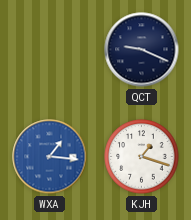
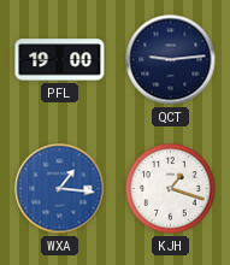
PFL: none -> 19:00 (60, 60)
QCT: 9:19 -> 9:14 (171, 60)
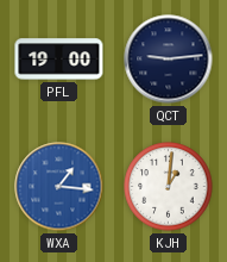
KJH: 1:18 -> 1:01 (169, 187)
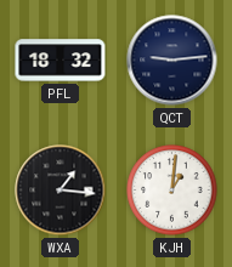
PFL: 19:00 -> 18:32 (61, 61)
WXA dial: blue -> black (61, 191)
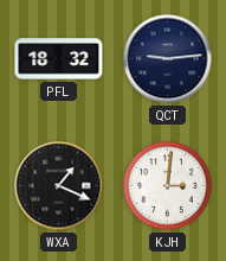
WXA: 1:16 -> 1:19 (59, 186)
KJH: 1:01 -> 3:01 (168, 186)
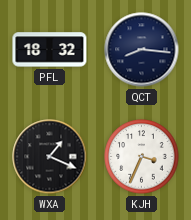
QCT: 9:14 -> 8:16 (142, 50)
KJH: 3:01 -> 3:34 (142, 157)
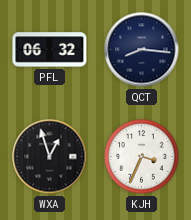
PFL: 18:32 -> 06:32 (50, 50)
WXA: 1:19 -> 12:57 (50, 157)
